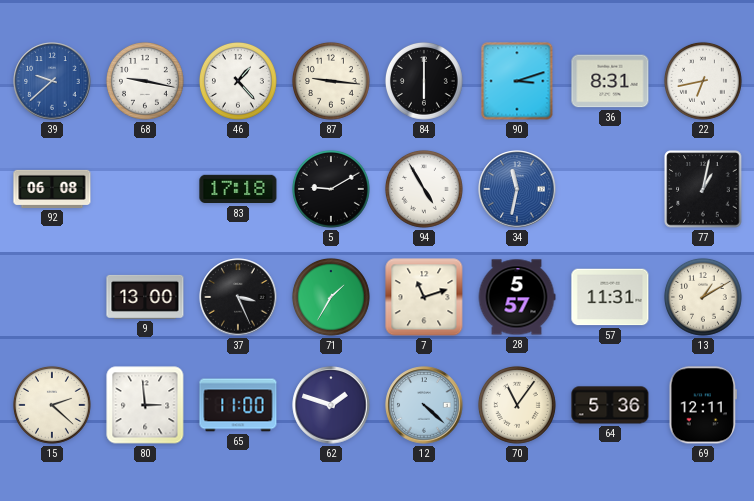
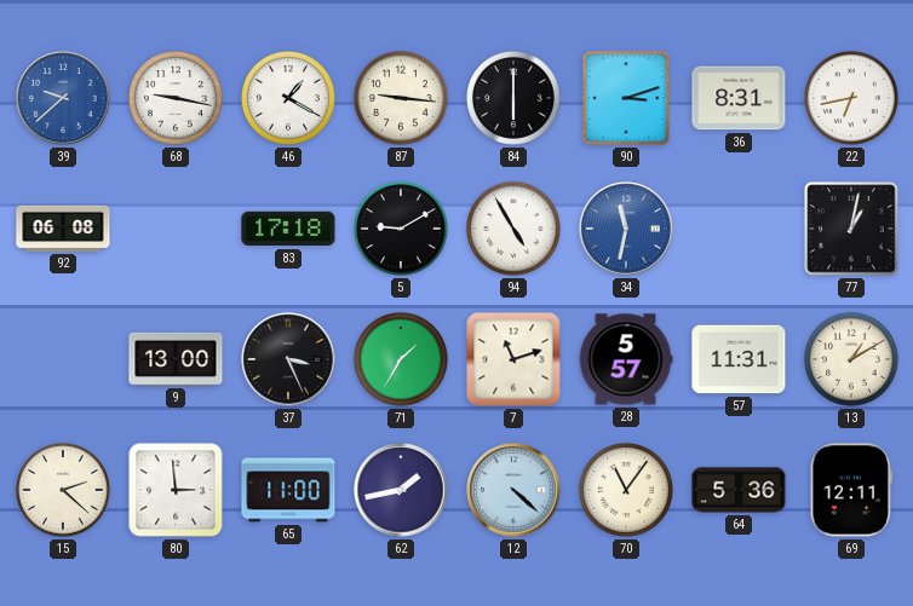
46: 1:23 -> 1:20 (288, 98)
62: 1:48 -> 1:43 (401, 490)
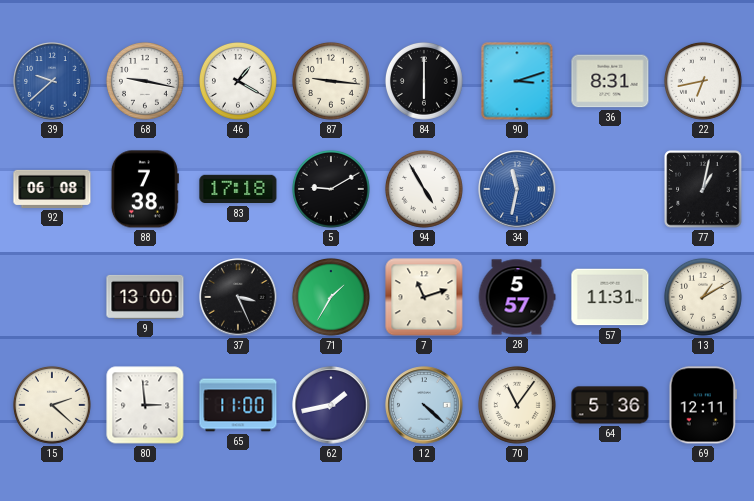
88: none -> 7:38 (145, 189)
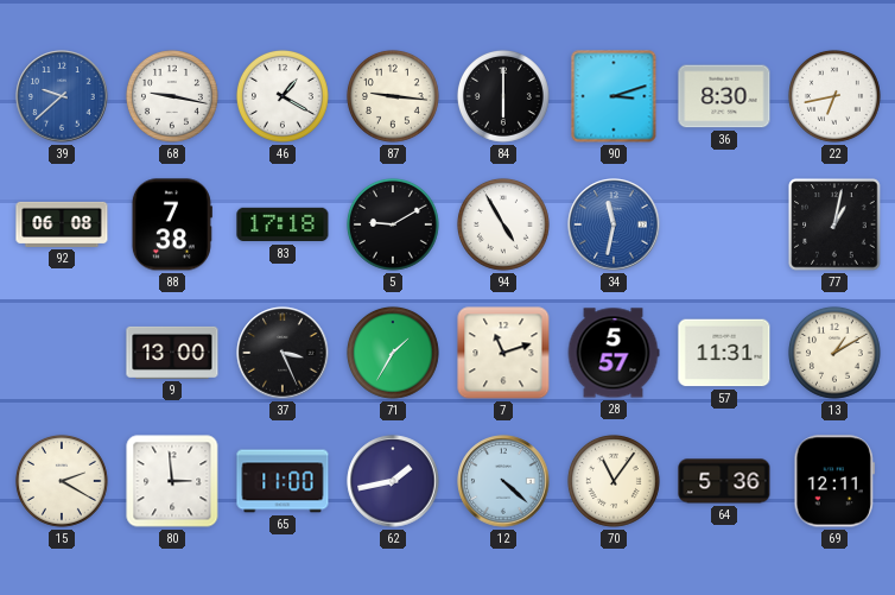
36: 8:31 -> 8:30 (724, 96)
15: 2:22 -> 2:20 (62, 481)
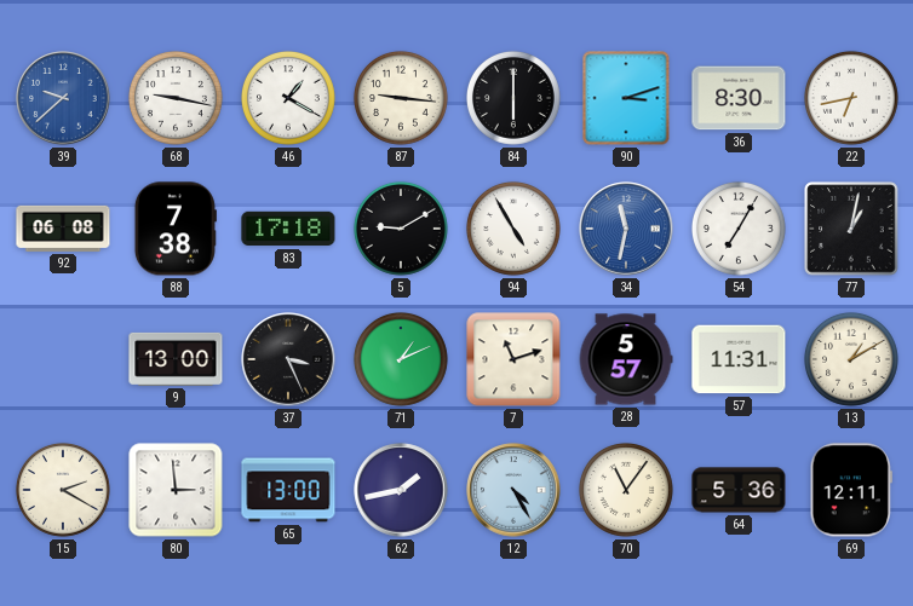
54: none -> 7:05 (739, 229)
71: 1:35 -> 1:11 (401, 359)
65: 11:00 -> 13:00 (288, 490)
12: 4:22 -> 4:25 (513, 490)
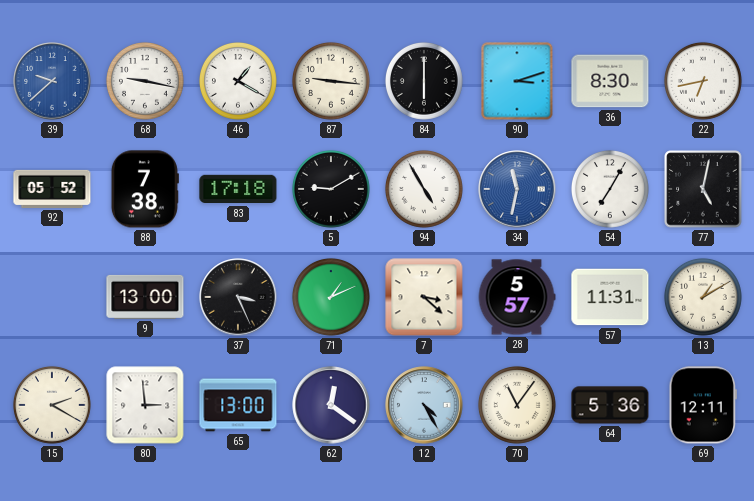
92: 06:08 -> 05:52 (52, 189)
77: 1:02 -> 5:02 (703, 189)
7: 11:12 -> 3:22 (424, 297)
62: 1:43 -> 12:21 (331, 405)
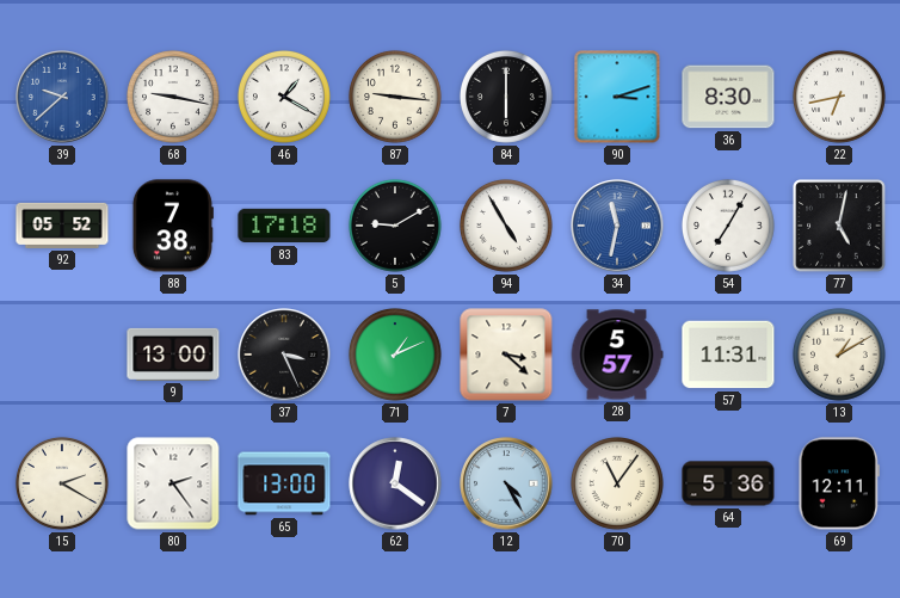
80: 2:59 -> 2:24 (173, 483)
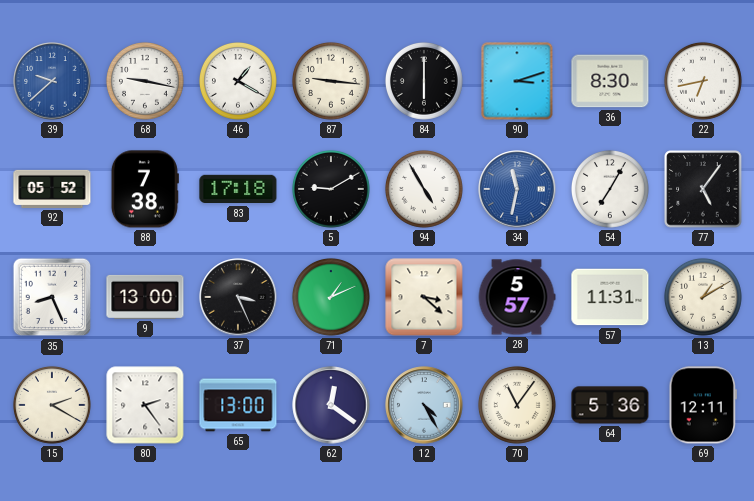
77: 5:02 -> 5:06 (703, 189)
35: none -> 8:26 (52, 297)
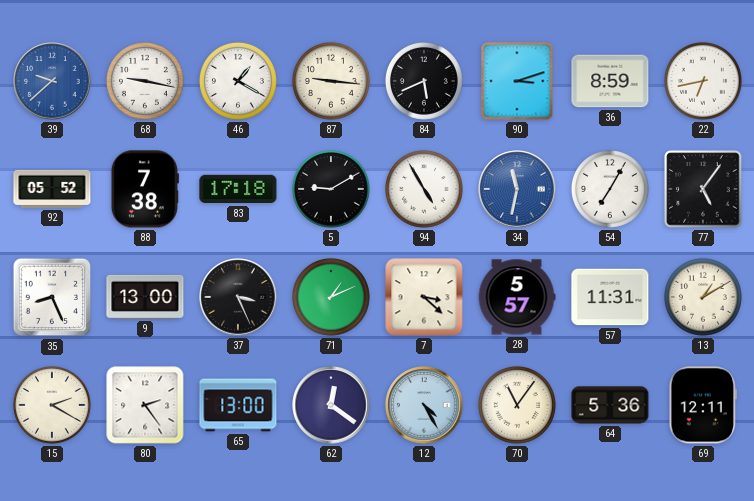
84: 6:00 -> 5:41 (424, 81)
36: 8:30 -> 8:59 (610, 81)
